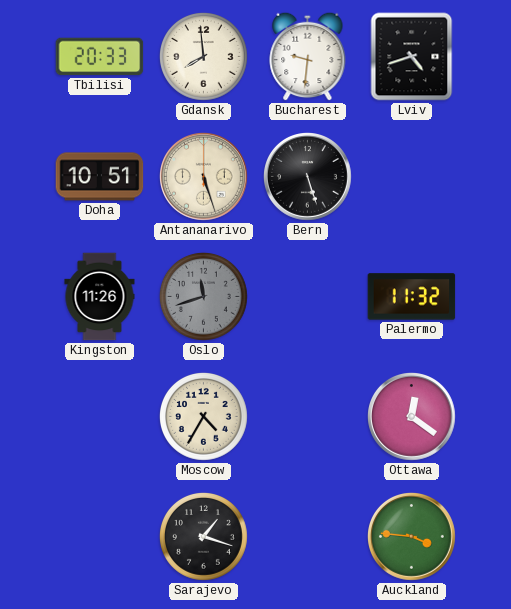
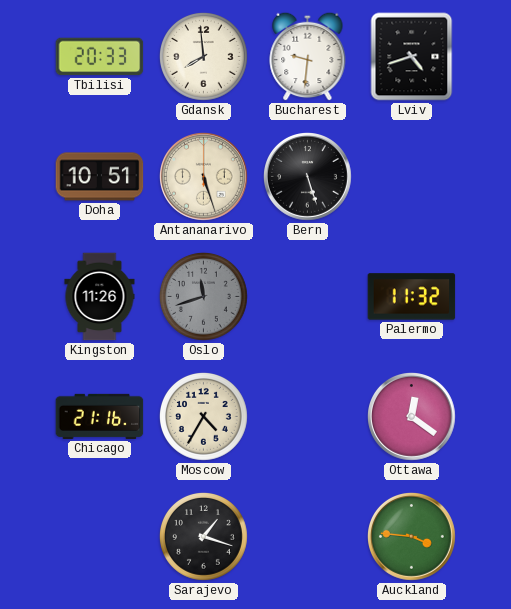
Chicago: none -> 21:16 (100, 416)
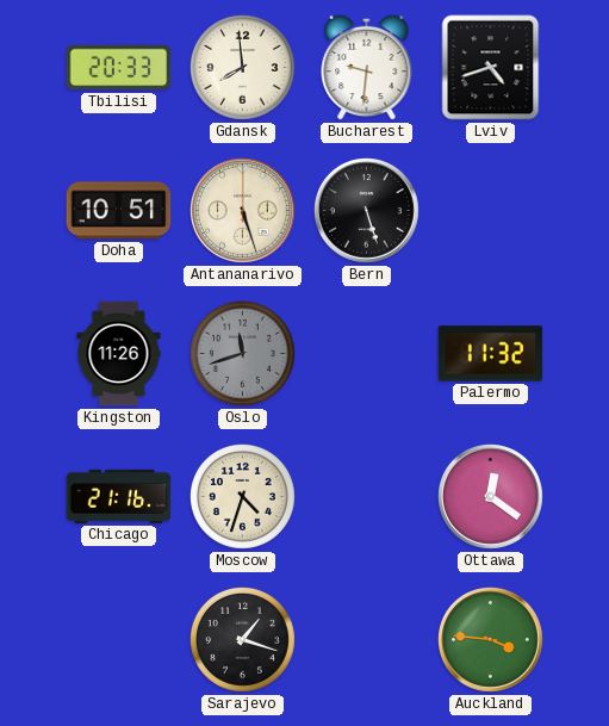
Moscow: 4:35 -> 4:33 (242, 496)
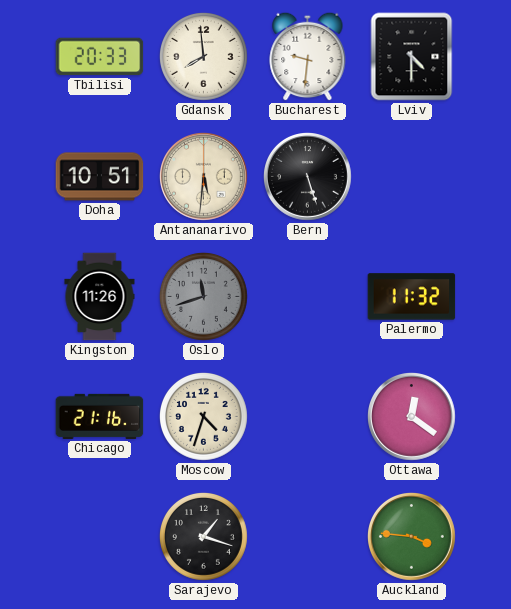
Lviv: 4:42 -> 4:30 (412, 57)
Antananarivo: 5:27 -> 5:31 (204, 177)
